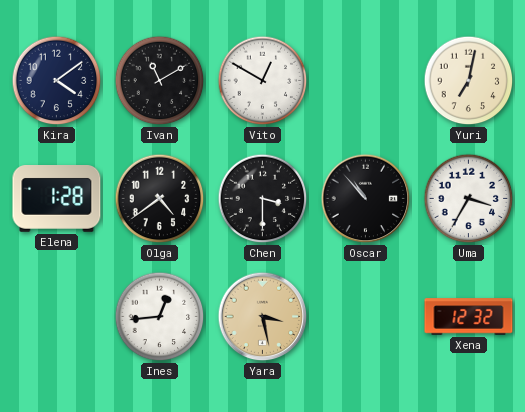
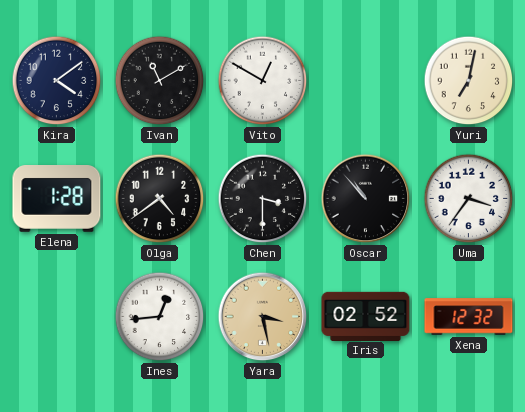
Uma: 3:35 -> 3:36 (469, 199)
Iris: none -> 02:52 (366, 316)
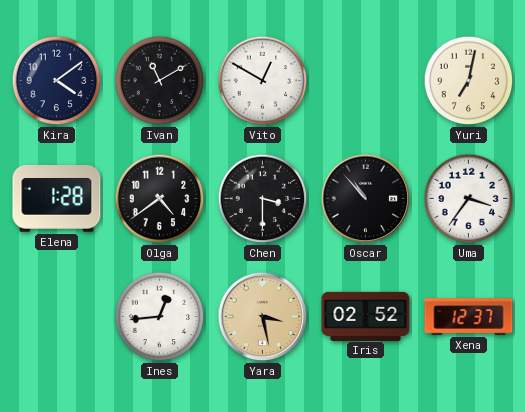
Xena: 12:32 -> 12:37 (469, 317)
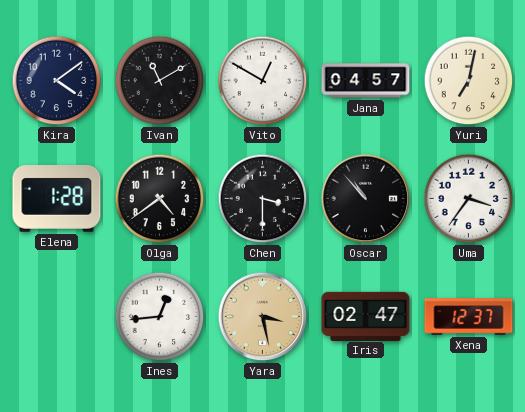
Jana: none -> 04:57 (366, 81)
Iris: 02:52 -> 02:47 (366, 316)
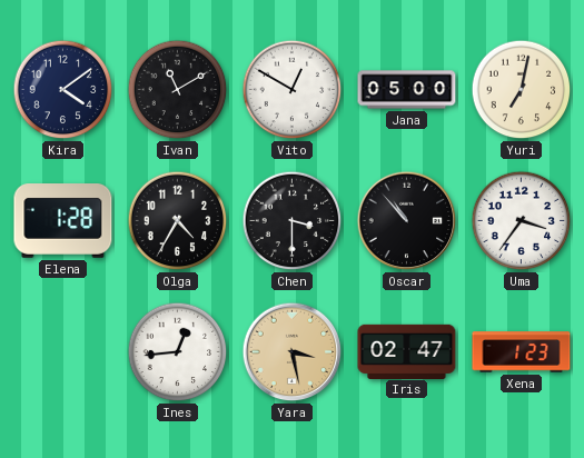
Jana: 04:57 -> 05:00 (407, 90)
Olga: 4:39 -> 4:35 (178, 221)
Xena: 12:37 -> 1:23 (522, 352)
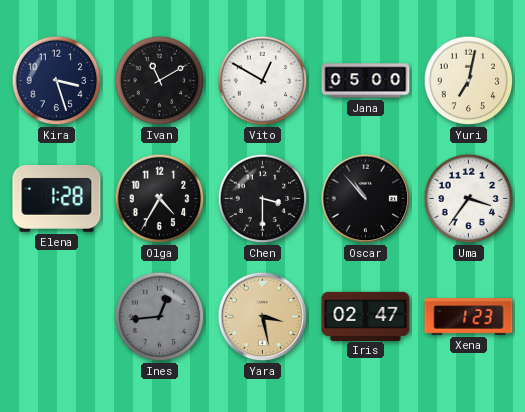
Kira: 4:09 -> 3:27 (57, 81)
Ines dial: white -> grey (160, 317)
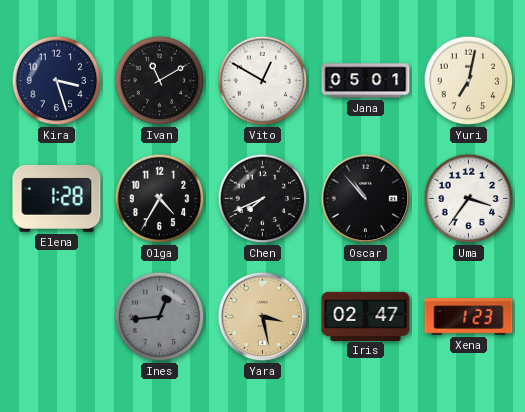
Jana: 05:00 -> 05:01 (366, 81)
Chen: 3:30 -> 7:41 (263, 199)
